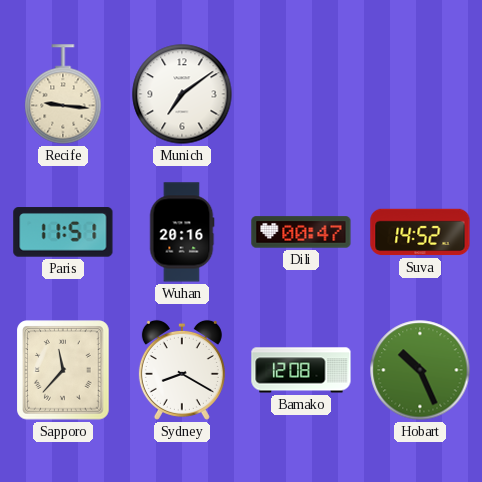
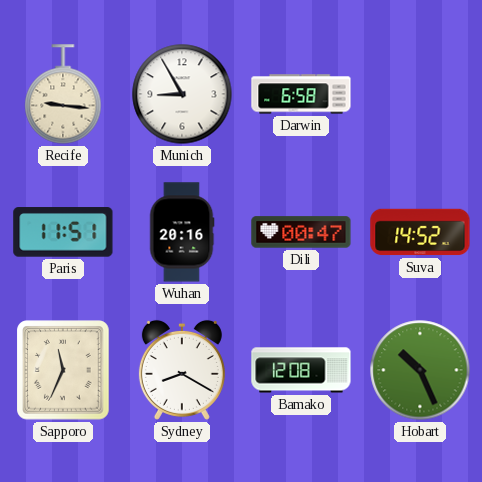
Munich: 7:09 -> 8:55 (182, 94)
Darwin: none -> 6:58 (301, 94)
Sapporo: 11:37 -> 11:34 (63, 370)
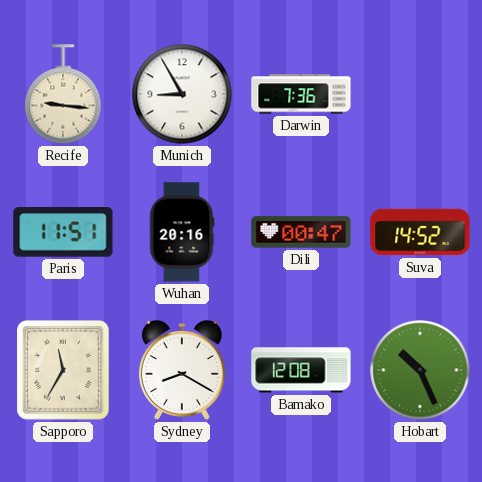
Darwin: 6:58 -> 7:36 (301, 94)
Sapporo: 11:34 -> 11:35 (63, 370)
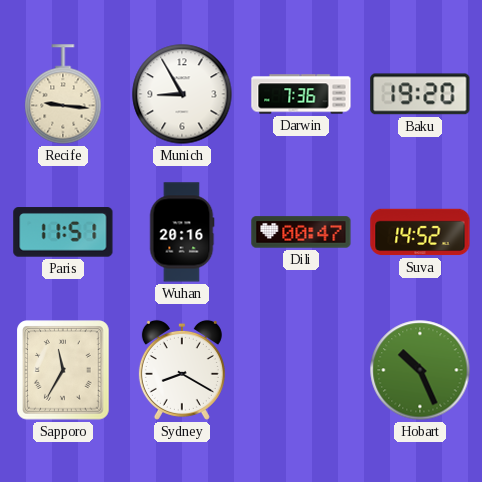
Baku: none -> 19:20 (420, 94)
Bamako: 12:08 -> none (301, 370)
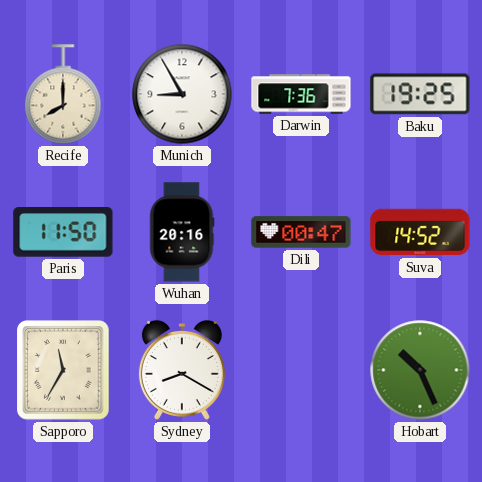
Recife: 9:16 -> 8:00 (63, 94)
Baku: 19:20 -> 19:25 (420, 94)
Paris: 11:51 -> 11:50 (63, 232)
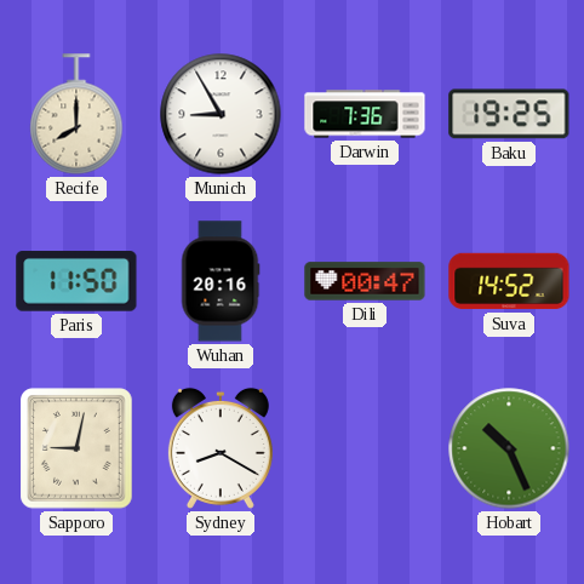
Sapporo: 11:35 -> 9:02 (76, 448)
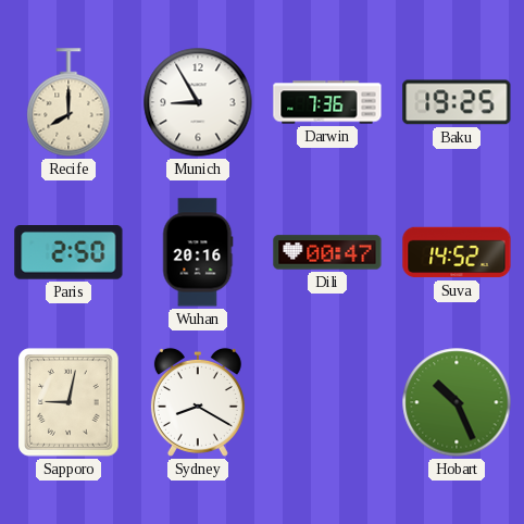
Paris: 11:50 -> 2:50 (68, 252)
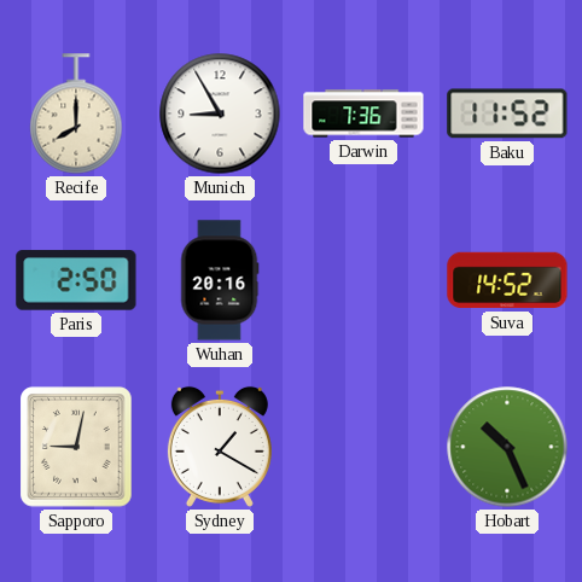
Baku: 19:25 -> 11:52 (507, 114)
Dili: 00:47 -> none (327, 252)
Sydney: 8:20 -> 1:20 (220, 447)
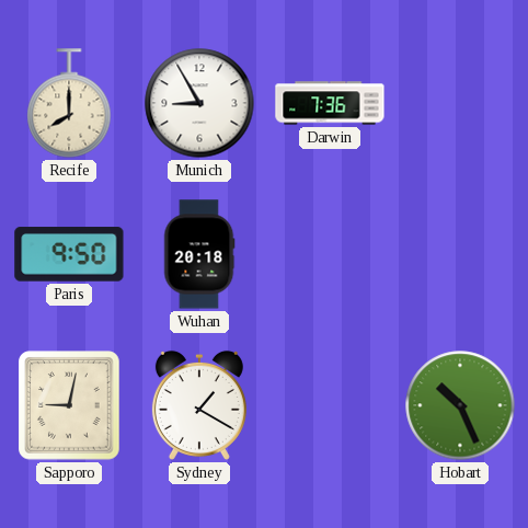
Baku: 11:52 -> none (507, 114)
Paris: 2:50 -> 9:50 (69, 254)
Wuhan: 20:16 -> 20:18 (199, 254)
Suva: 14:52 -> none (507, 280)
